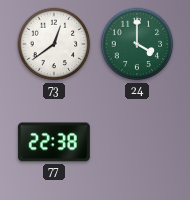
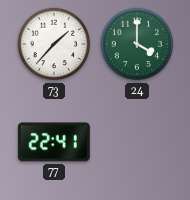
73: 12:39 -> 1:37 (54, 44)
77: 22:38 -> 22:41 (54, 142)
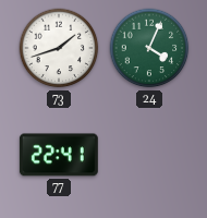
73: 1:37 -> 1:42 (59, 48)
24: 4:00 -> 4:04 (149, 48)
